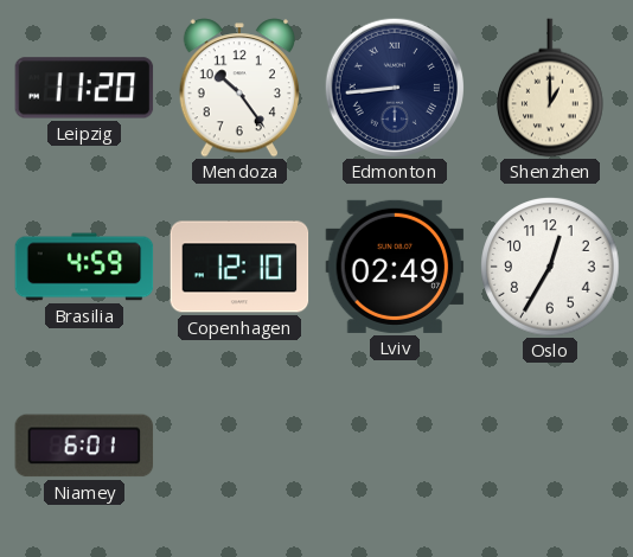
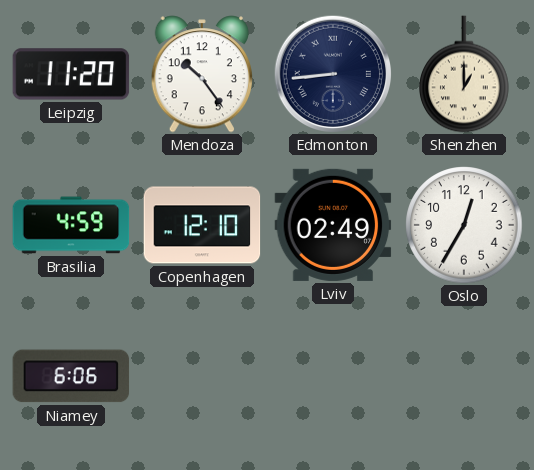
Niamey: 6:01 -> 6:06 (71, 376)
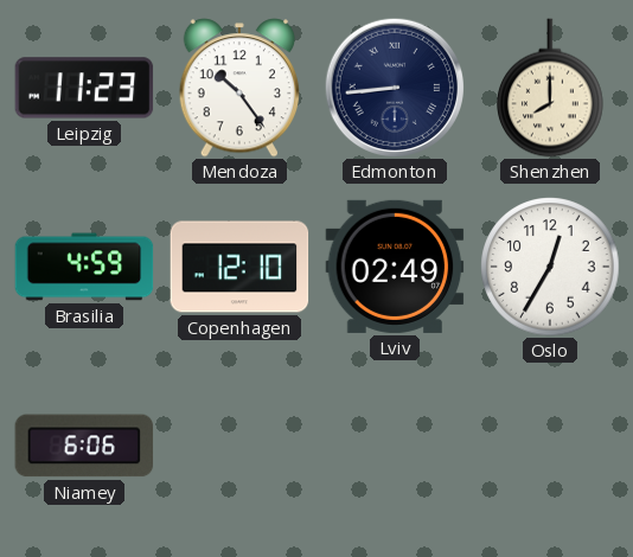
Leipzig: 11:20 -> 11:23 (84, 88)
Shenzhen: 1:00 -> 8:00 (551, 88)
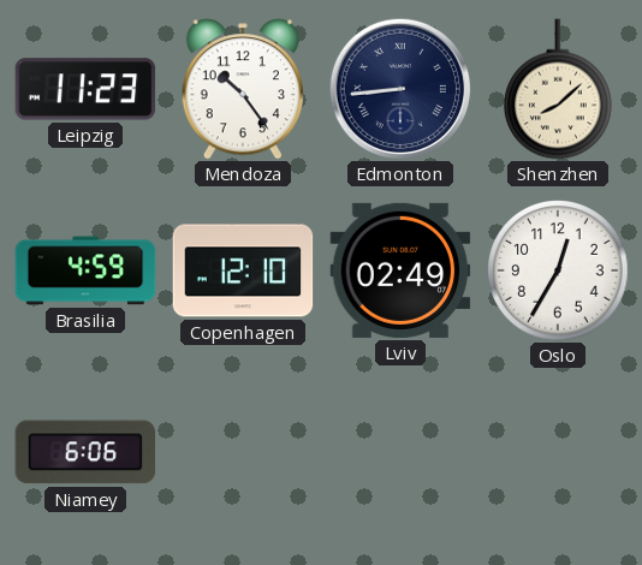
Shenzhen: 8:00 -> 8:08 (559, 89)
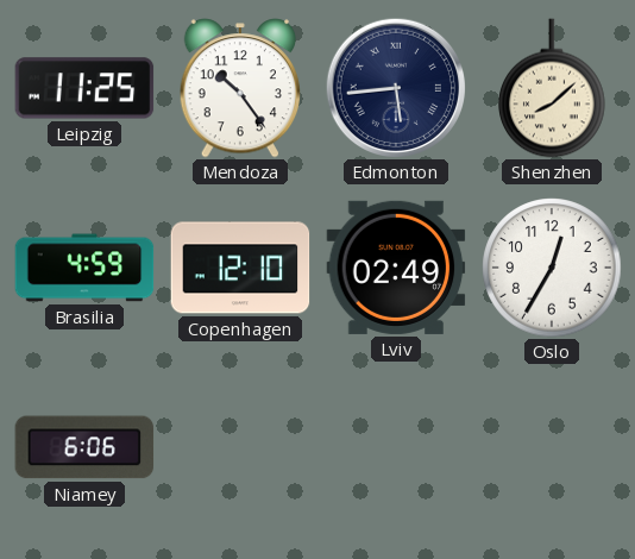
Leipzig: 11:23 -> 11:25 (84, 88)
Edmonton: 8:44 -> 5:44 (395, 87)
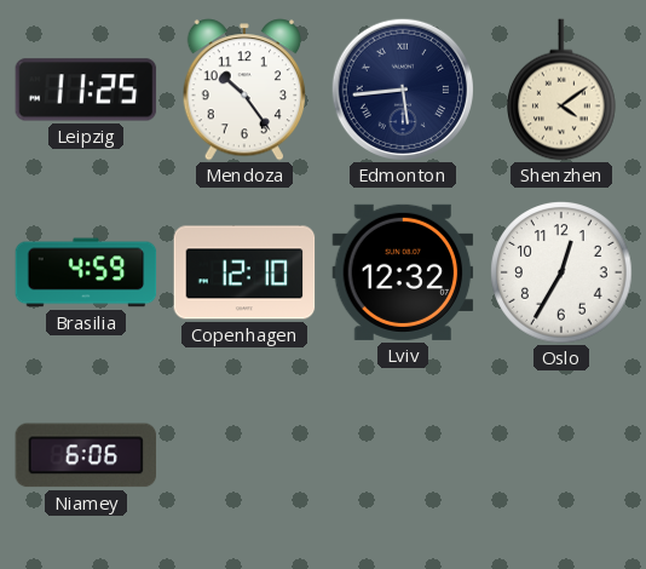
Shenzhen: 8:08 -> 4:09 (563, 90)
Lviv: 02:49 -> 12:32 (403, 272)
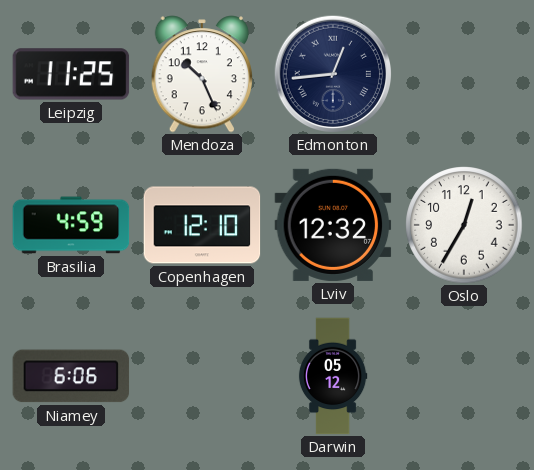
Mendoza: 10:24 -> 10:26 (201, 74)
Edmonton: 5:44 -> 12:44 (332, 73)
Shenzhen: 4:09 -> none (563, 90)
Darwin: none -> 05:12 (333, 376)
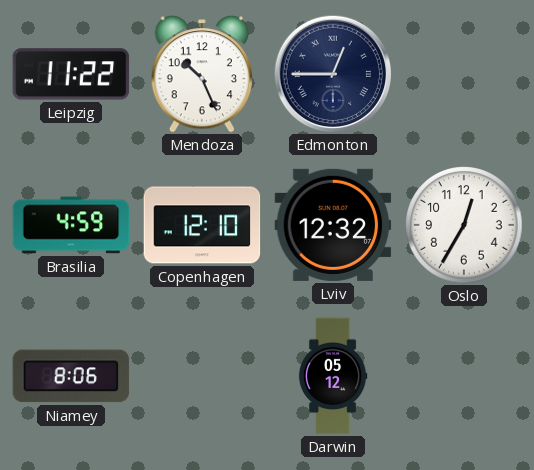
Leipzig: 11:25 -> 11:22 (71, 74)
Edmonton: 12:44 -> 12:45 (332, 73)
Niamey: 6:06 -> 8:06 (71, 376)
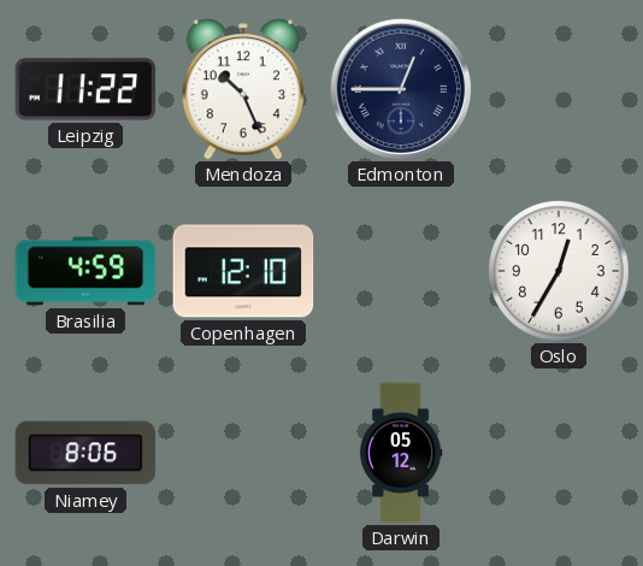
Lviv: 12:32 -> none (333, 225)
